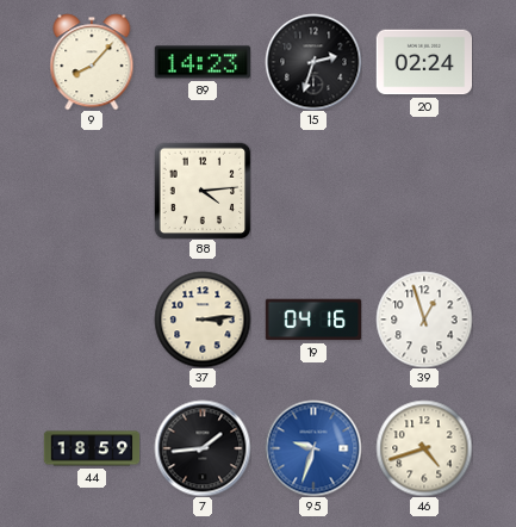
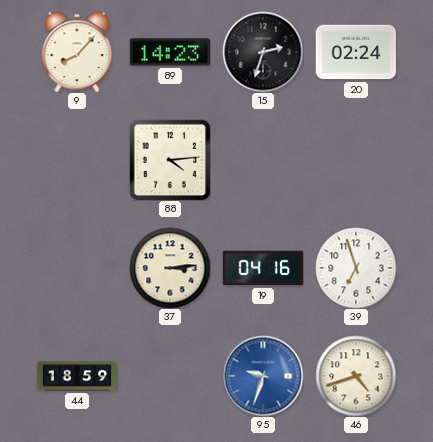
39: 12:57 -> 6:57 (356, 268)
7: 1:44 -> none (203, 448)
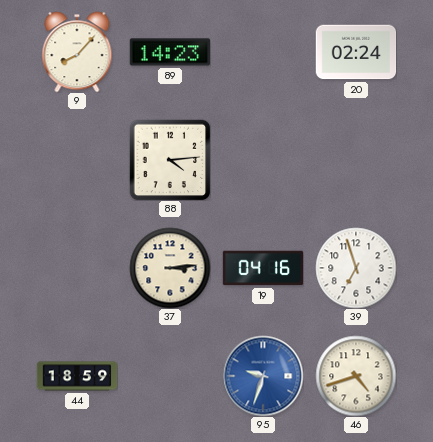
15: 2:33 -> none (263, 52)
